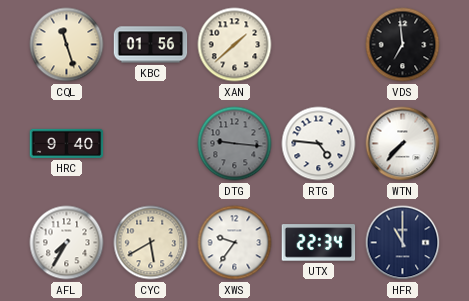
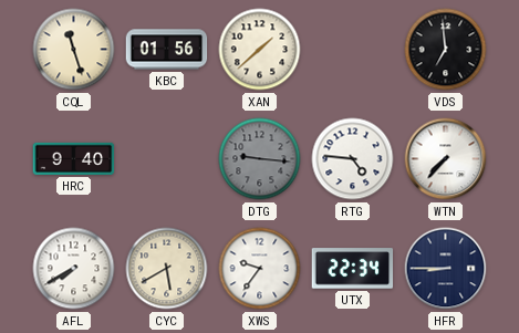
AFL: 7:35 -> 7:40 (74, 269)
HFR: 11:00 -> 8:45 (446, 269)
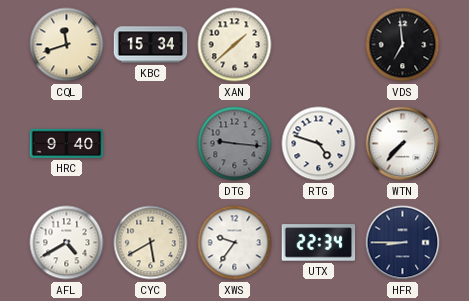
CQL: 11:27 -> 11:42 (67, 45)
KBC: 01:56 -> 15:34 (151, 45)
RTG: 4:46 -> 4:48 (319, 144)
AFL: 7:40 -> 4:40 (67, 243)
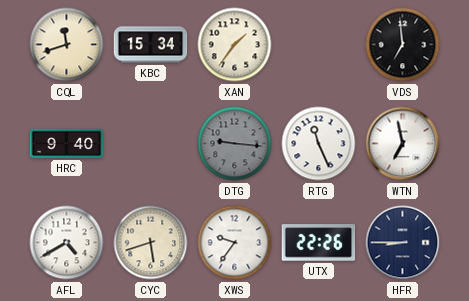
XAN: 1:38 -> 1:36 (235, 45)
RTG: 4:48 -> 11:26 (319, 144)
WTN: 7:37 -> 6:58 (403, 144)
CYC: 5:40 -> 5:42 (151, 243)
UTX: 22:34 -> 22:26 (319, 243)
